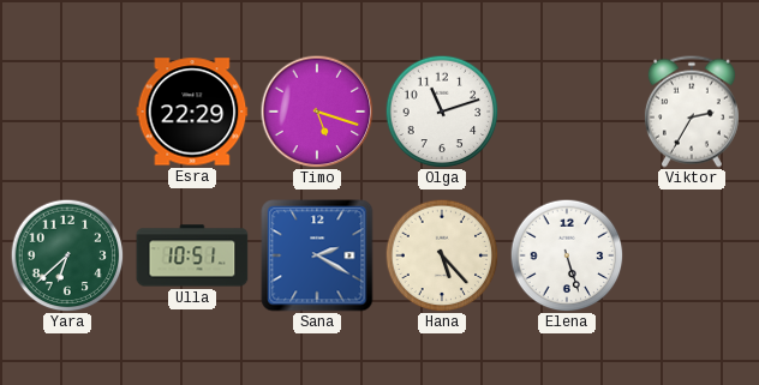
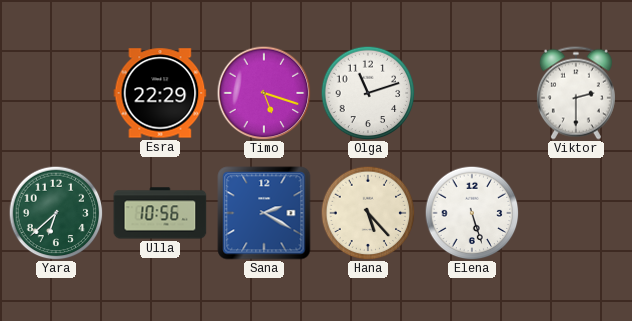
Viktor: 2:35 -> 2:30 (576, 93)
Ulla: 10:51 -> 10:56 (160, 213)
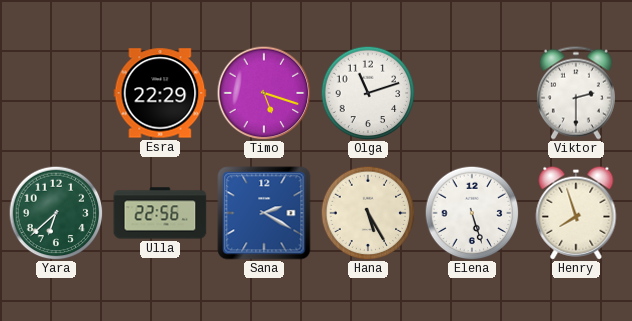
Ulla: 10:56 -> 22:56 (160, 213)
Hana: 5:23 -> 5:25 (368, 213)
Henry: none -> 7:57 (576, 213)
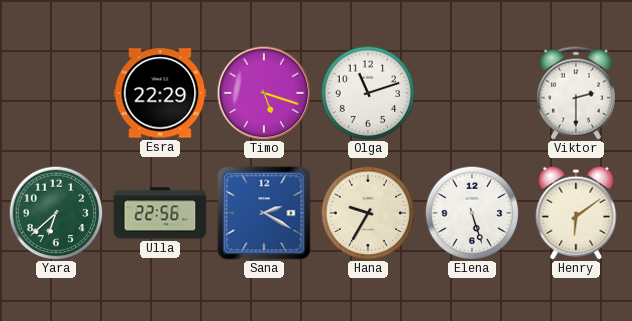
Hana: 5:25 -> 9:35 (368, 213)
Henry: 7:57 -> 6:09 (576, 213)
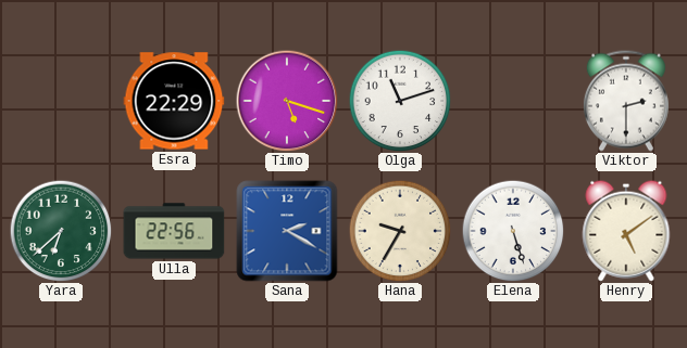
Henry: 6:09 -> 5:09 (626, 231)
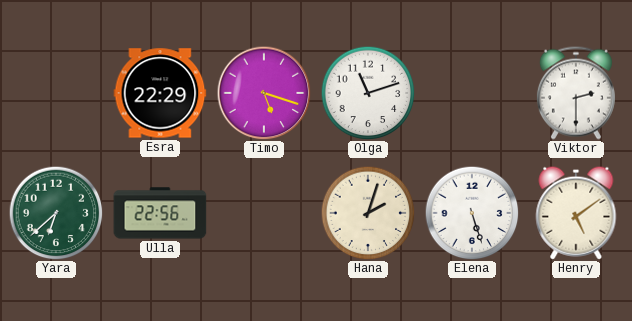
Sana: 2:20 -> none (287, 231)
Hana: 9:35 -> 2:03 (368, 213)
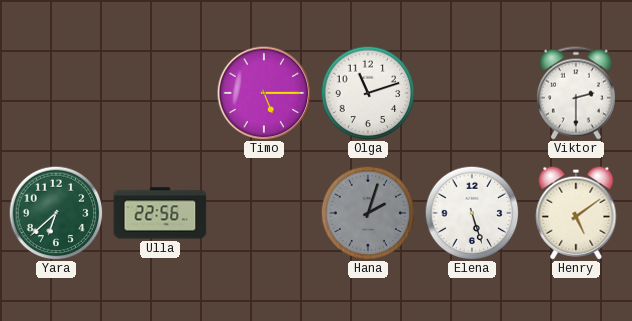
Esra: 22:29 -> none (160, 93)
Timo: 5:18 -> 5:15 (264, 93)
Hana dial: cream -> grey (368, 213)
